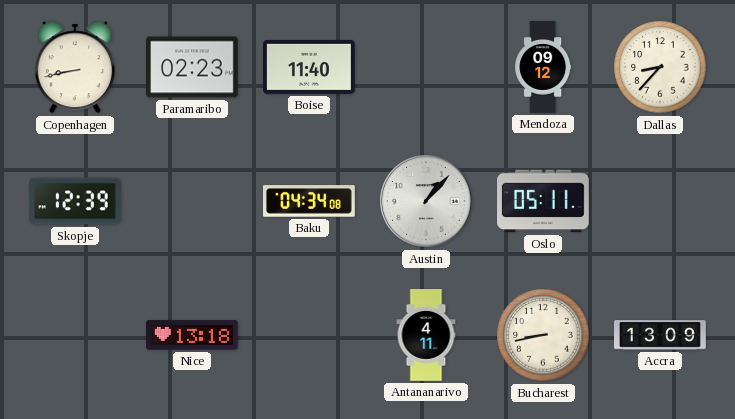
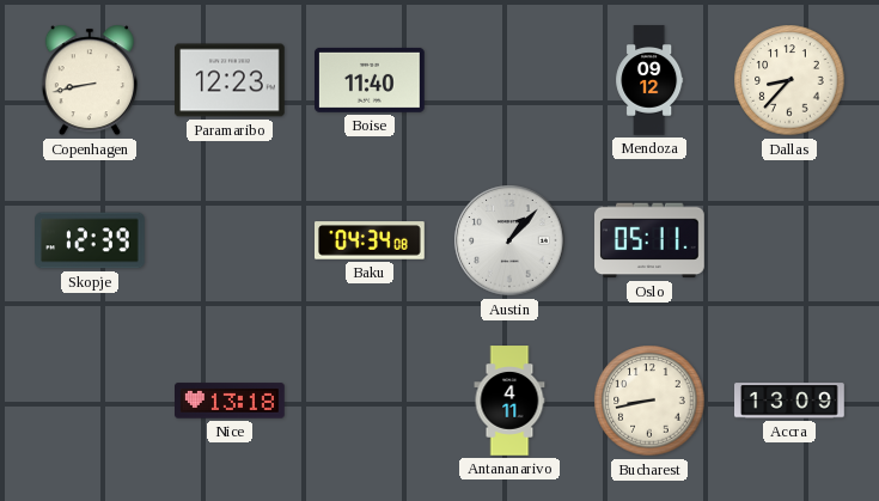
Paramaribo: 02:23 -> 12:23 (231, 80)
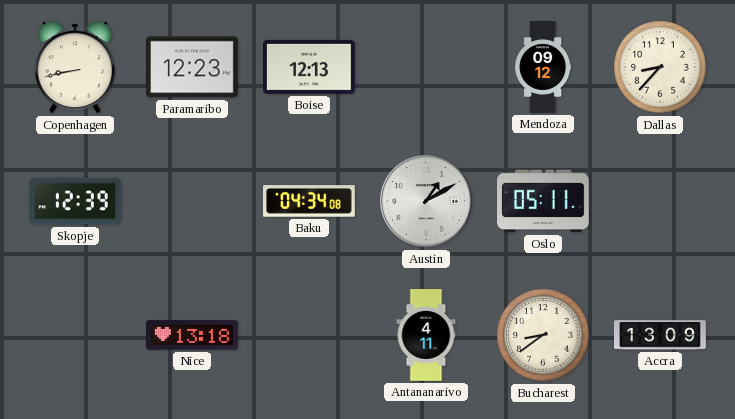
Boise: 11:40 -> 12:13 (310, 67)
Austin: 1:07 -> 1:10 (426, 201)
Bucharest: 8:43 -> 8:39 (543, 335)
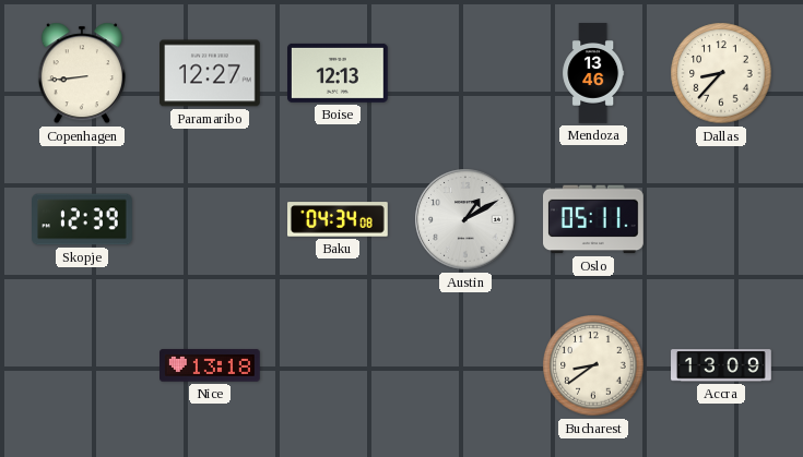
Copenhagen: 8:43 -> 8:44 (82, 73)
Paramaribo: 12:23 -> 12:27 (211, 73)
Mendoza: 09:12 -> 13:46 (593, 73)
Antananarivo: 4:11 -> none (426, 335)
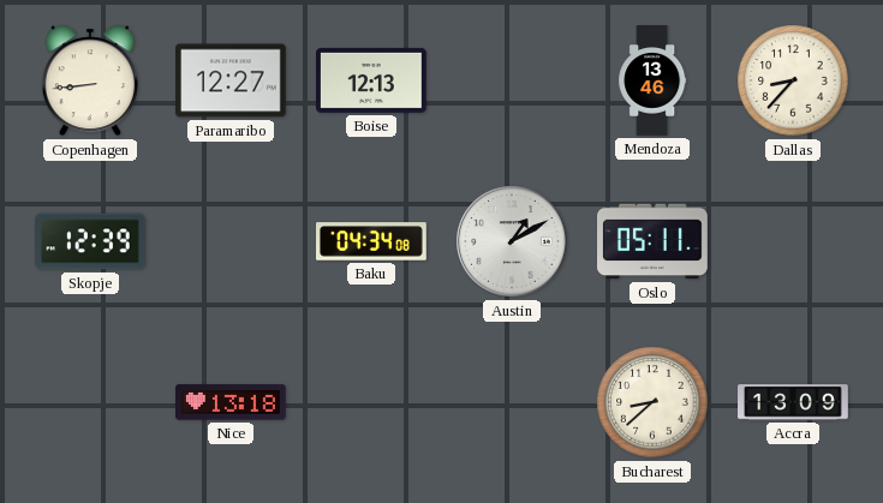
Bucharest: 8:39 -> 8:38 (652, 402)
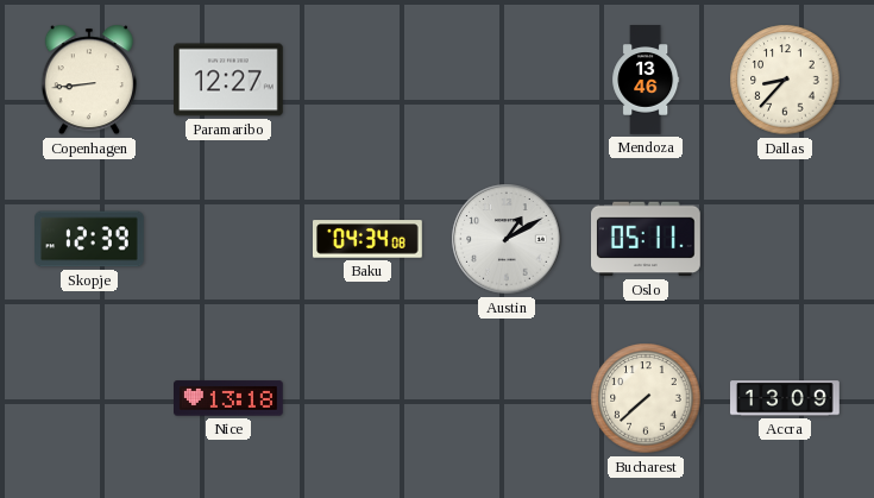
Boise: 12:13 -> none (372, 80)
Bucharest: 8:38 -> 7:38 (646, 398)
